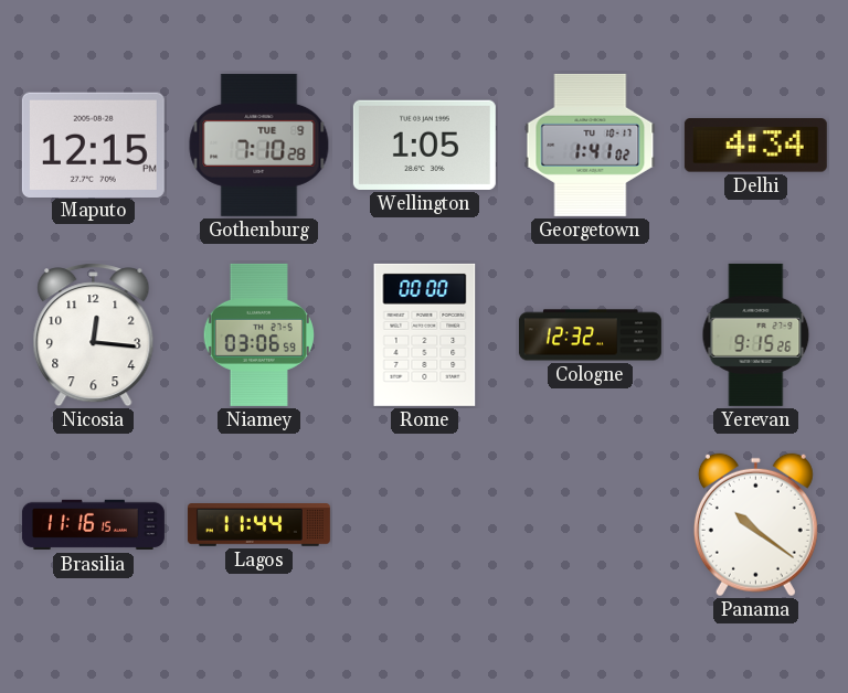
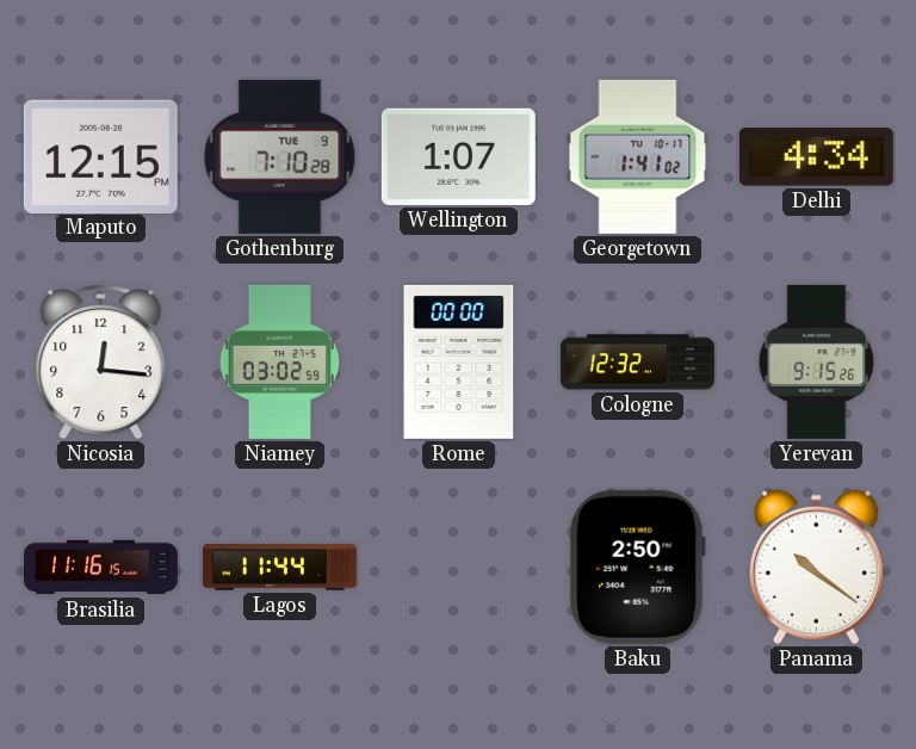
Wellington: 1:05 -> 1:07 (458, 156)
Niamey: 03:06 -> 03:02 (279, 361)
Baku: none -> 2:50 (637, 567)
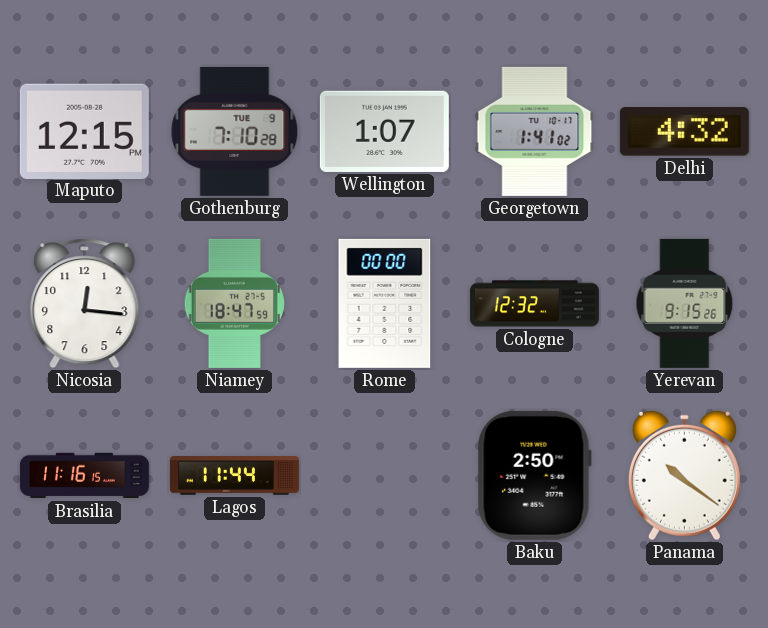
Delhi: 4:34 -> 4:32 (684, 132)
Niamey: 03:02 -> 18:47 (234, 303)
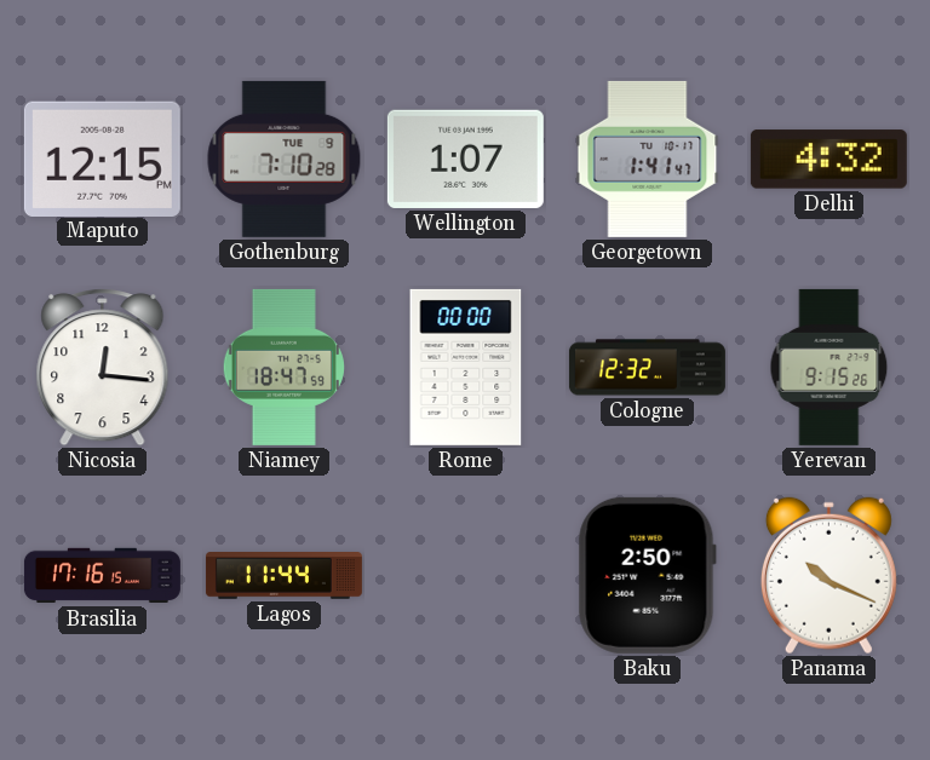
Georgetown: 1:41:02 -> 1:41:47 (648, 159)
Brasilia: 11:16 -> 17:16 (102, 576)
Panama: 10:21 -> 10:19 (828, 576)
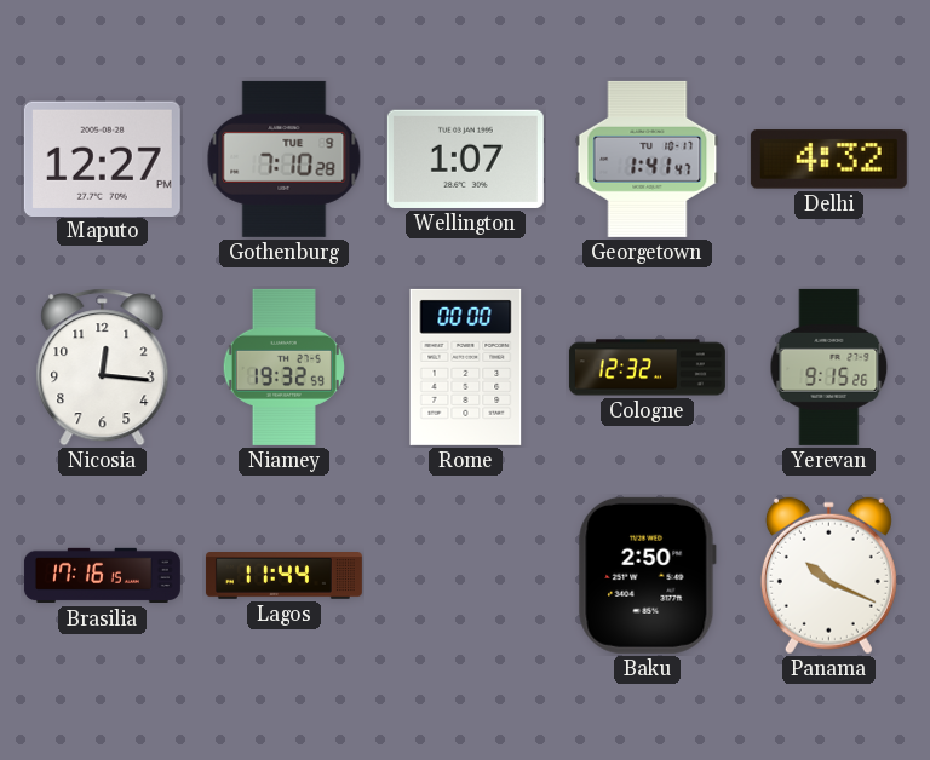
Maputo: 12:15 -> 12:27 (102, 159)
Niamey: 18:47 -> 19:32 (283, 367)
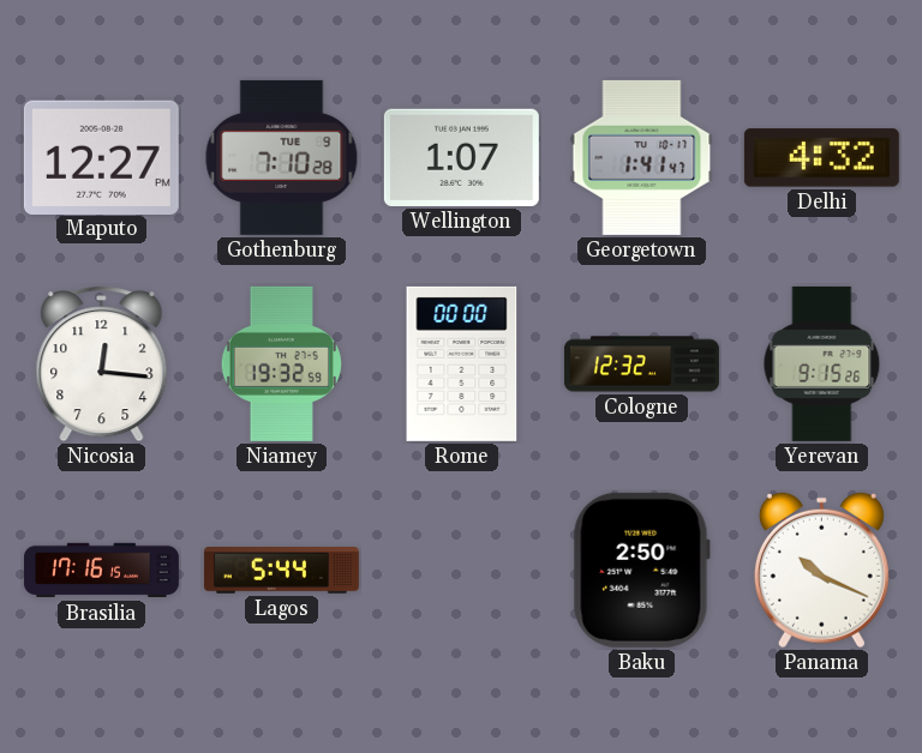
Lagos: 11:44 -> 5:44 (281, 571)
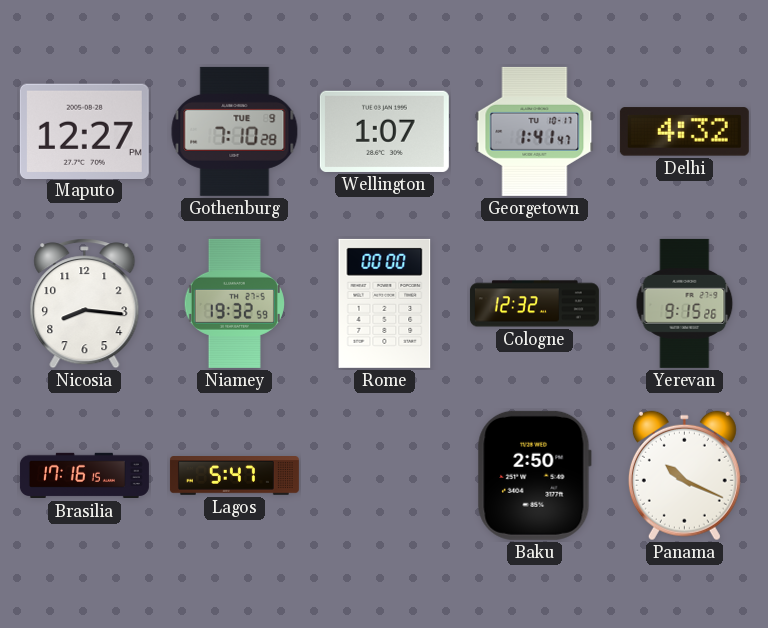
Nicosia: 12:16 -> 8:16 (85, 304)
Lagos: 5:44 -> 5:47 (234, 476)
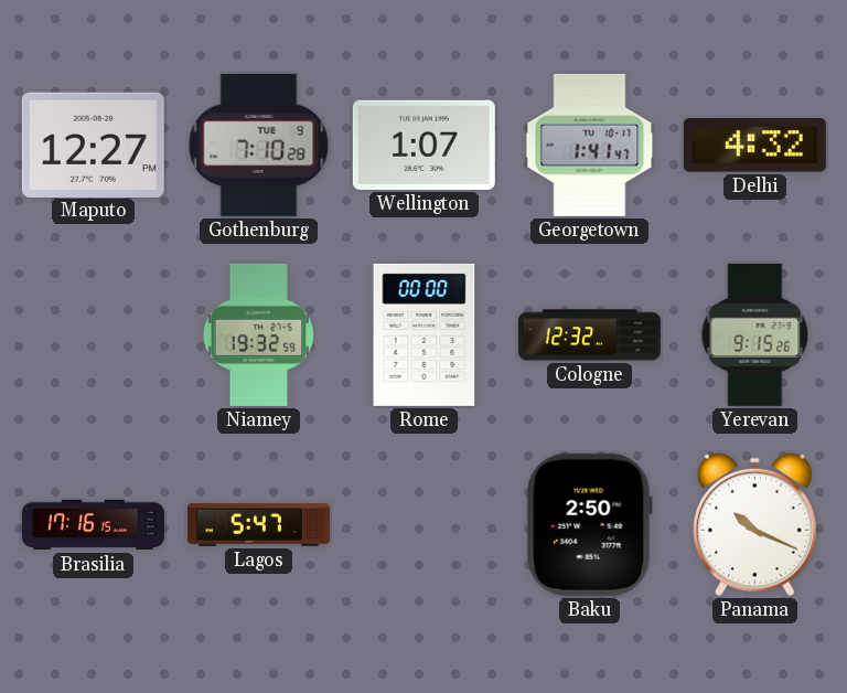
Nicosia: 8:16 -> none (85, 304)
